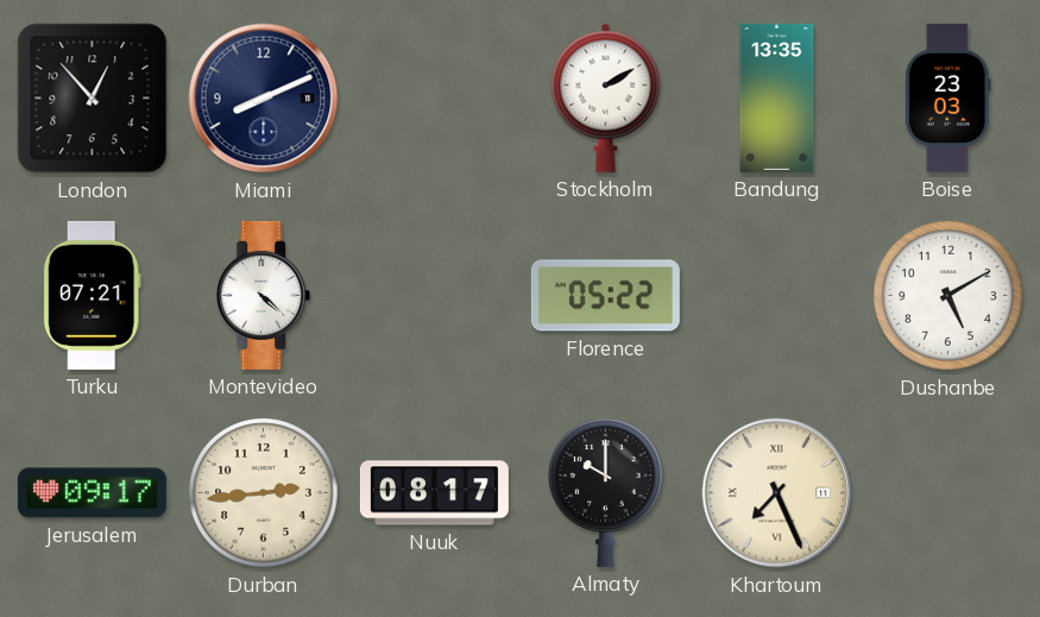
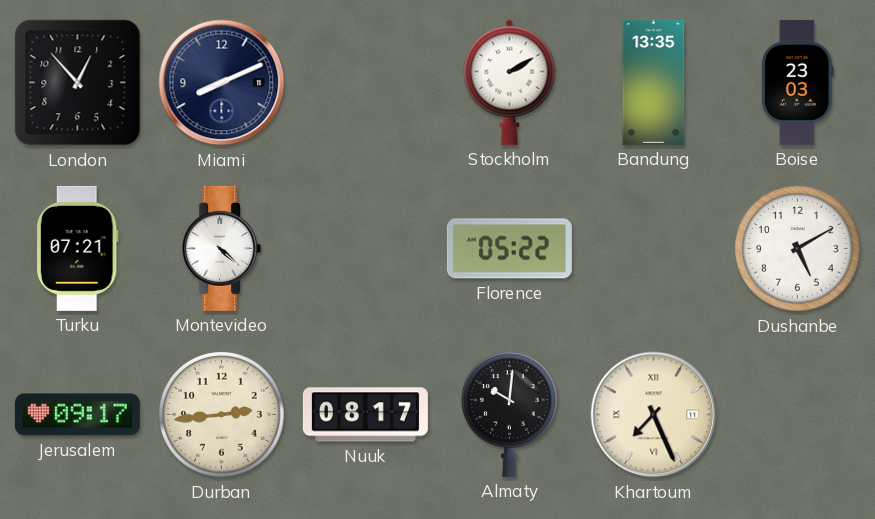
Almaty: 10:00 -> 10:01 (509, 414)
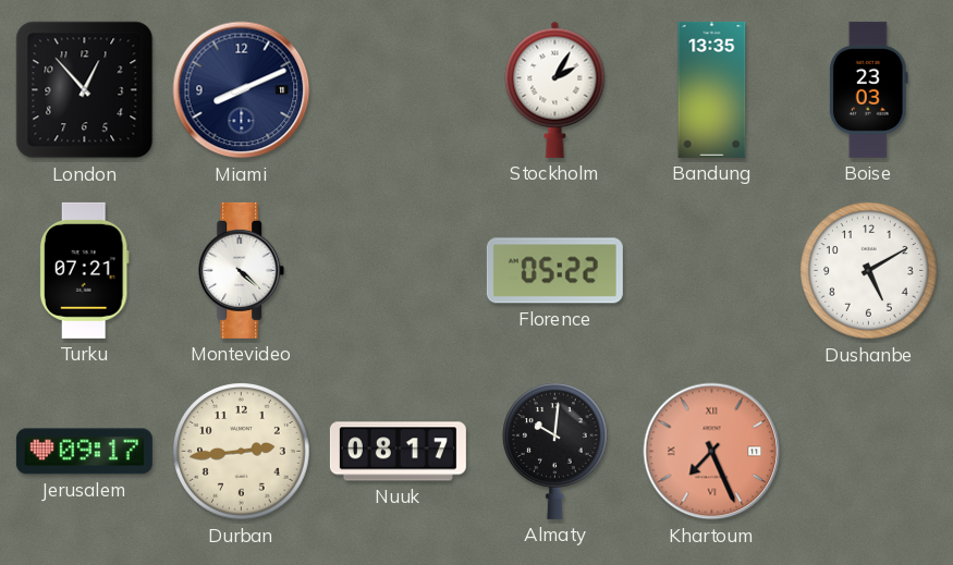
Stockholm: 2:10 -> 2:05 (555, 89)
Khartoum dial: cream -> salmon (712, 452)
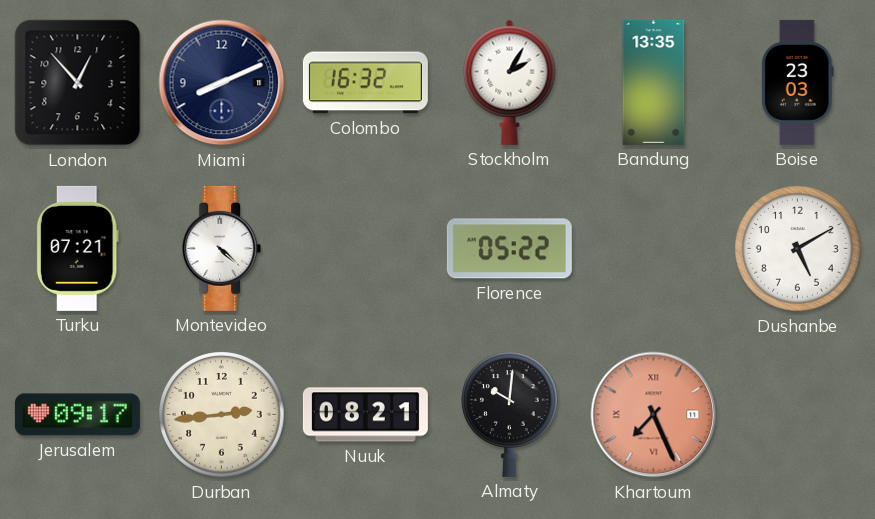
Colombo: none -> 16:32 (365, 83)
Nuuk: 08:17 -> 08:21 (365, 415)
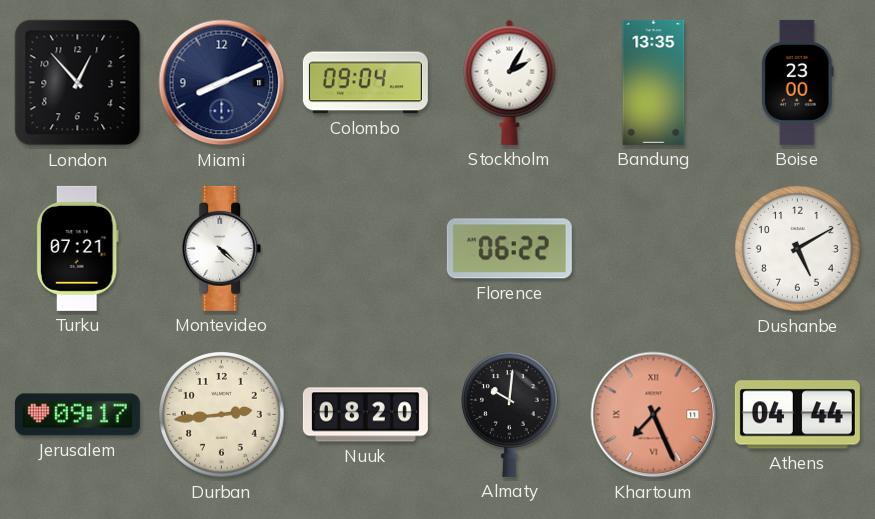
Colombo: 16:32 -> 09:04 (365, 83)
Boise: 23:03 -> 23:00 (797, 82)
Florence: 05:22 -> 06:22 (509, 249)
Nuuk: 08:21 -> 08:20 (365, 415)
Athens: none -> 04:44 (797, 415)
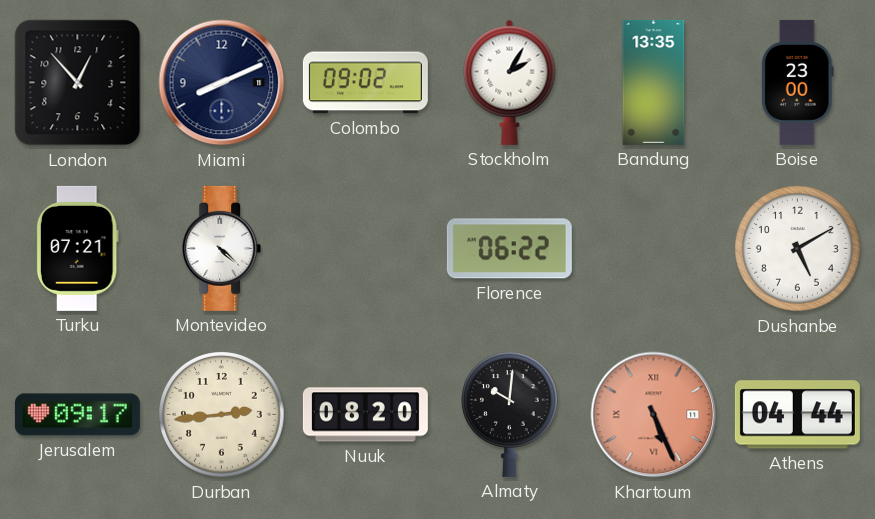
Colombo: 09:04 -> 09:02 (365, 83)
Khartoum: 7:26 -> 5:26 (654, 415)
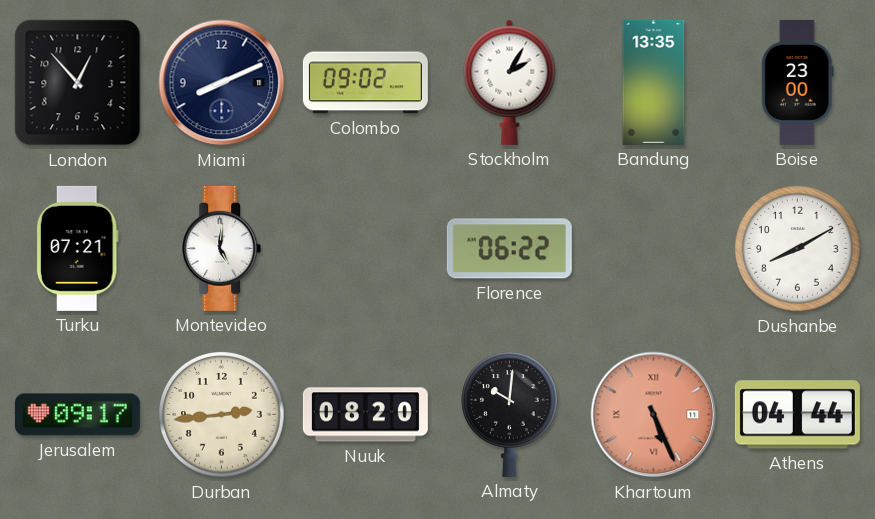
Montevideo: 4:22 -> 5:01 (222, 248)
Dushanbe: 5:10 -> 8:10 (798, 249)
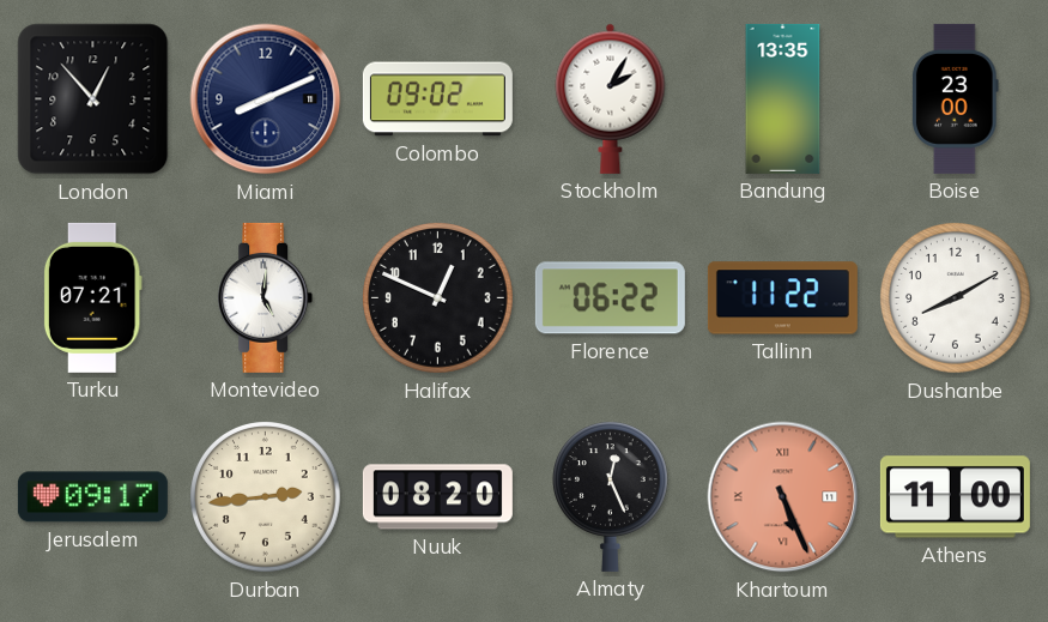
Halifax: none -> 12:49 (438, 298)
Tallinn: none -> 11:22 (782, 298)
Almaty: 10:01 -> 12:26 (610, 496)
Athens: 04:44 -> 11:00 (955, 497)
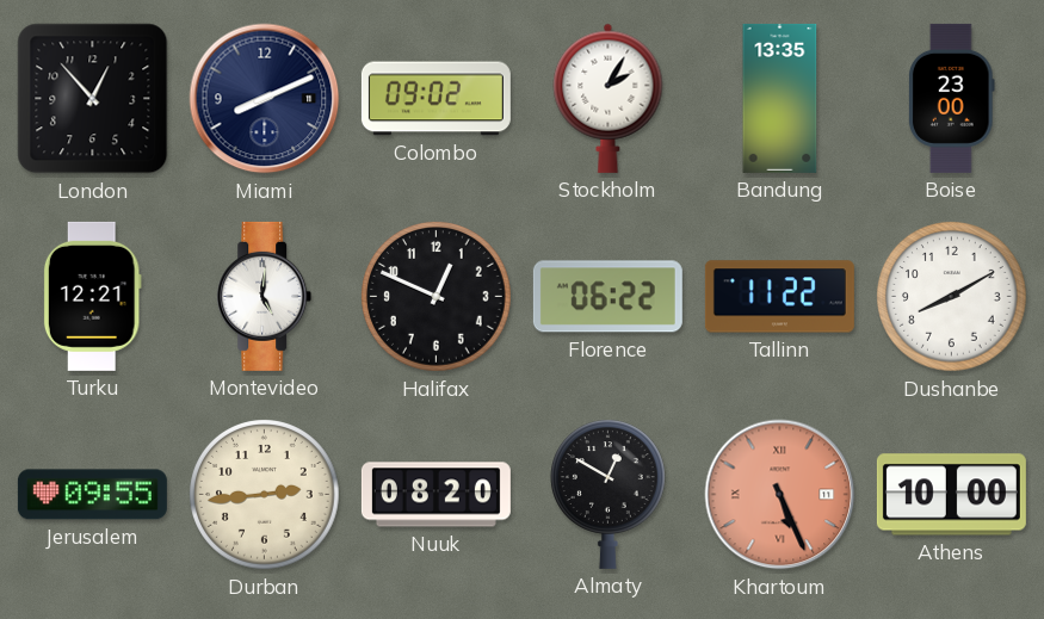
Turku: 07:21 -> 12:21 (92, 296)
Jerusalem: 09:17 -> 09:55 (92, 495)
Almaty: 12:26 -> 12:50 (607, 494)
Athens: 11:00 -> 10:00 (951, 495)
